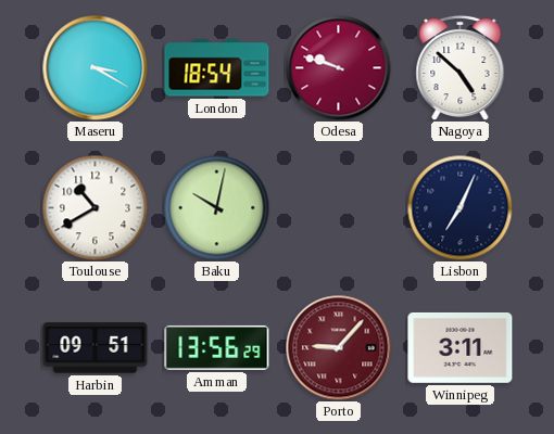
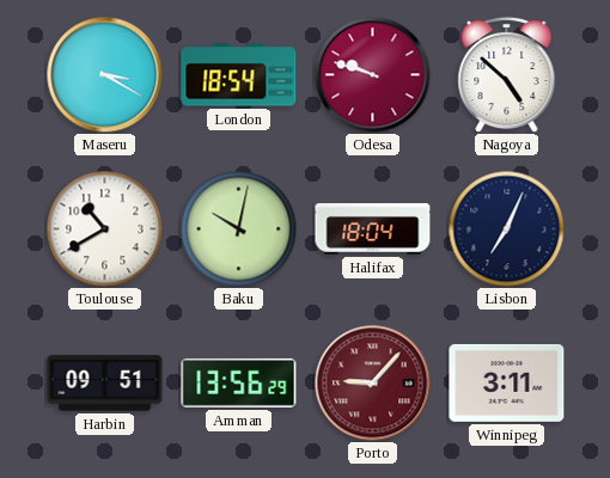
Halifax: none -> 18:04 (373, 229)
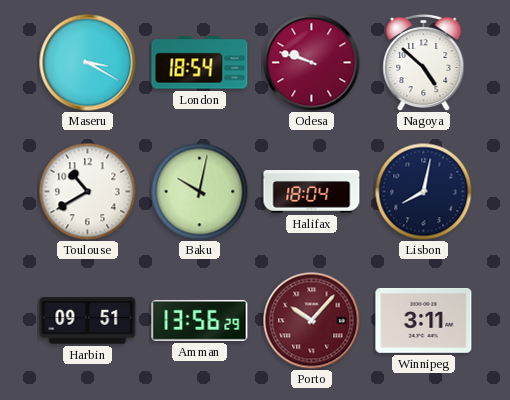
Lisbon: 7:04 -> 8:02 (423, 191)
Porto: 9:07 -> 10:07 (312, 321)
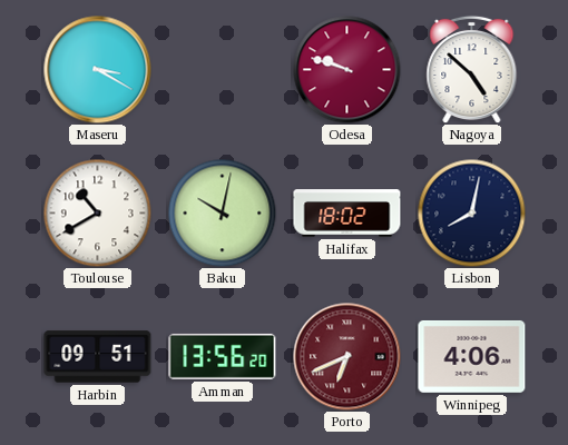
London: 18:54 -> none (200, 63)
Halifax: 18:04 -> 18:02 (347, 214)
Amman: 13:56:29 -> 13:56:20 (223, 356)
Porto: 10:07 -> 6:41 (347, 357)
Winnipeg: 3:11 -> 4:06 (472, 356)
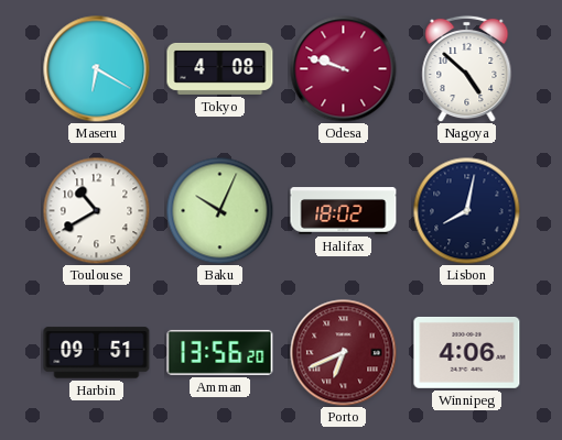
Maseru: 3:20 -> 6:20 (97, 69)
Tokyo: none -> 4:08 (220, 68)
Baku: 10:02 -> 10:04 (219, 210)
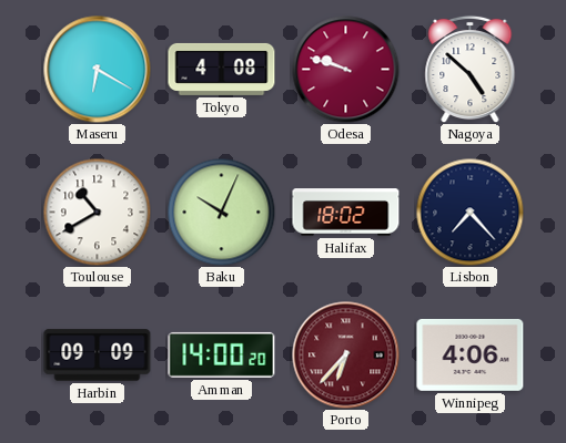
Lisbon: 8:02 -> 7:23 (469, 212)
Harbin: 09:51 -> 09:09 (98, 356)
Amman: 13:56 -> 14:00 (222, 354)
Porto: 6:41 -> 6:37 (346, 356)
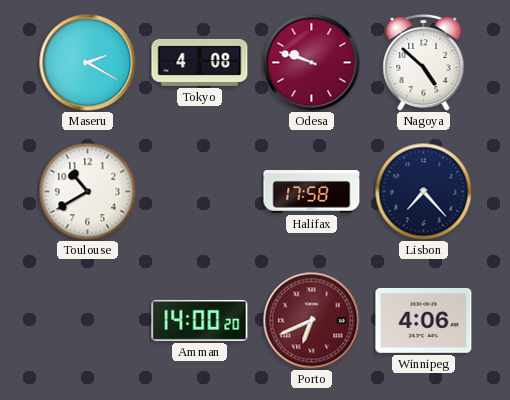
Maseru: 6:20 -> 2:20 (88, 63)
Baku: 10:04 -> none (221, 212)
Halifax: 18:02 -> 17:58 (312, 192)
Harbin: 09:09 -> none (98, 356)
Porto: 6:37 -> 6:41 (312, 321)
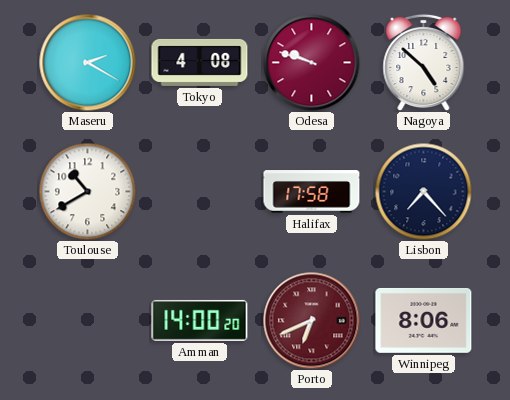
Winnipeg: 4:06 -> 8:06 (424, 320)
